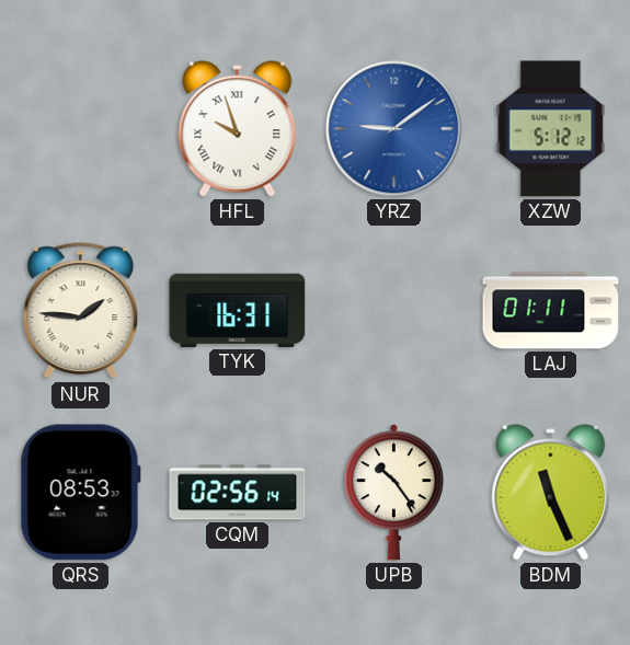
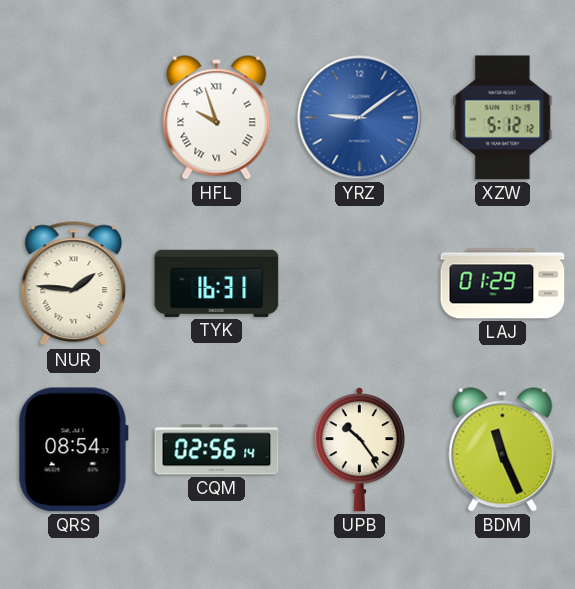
LAJ: 01:11 -> 01:29 (503, 284)
QRS: 08:53 -> 08:54 (73, 450)
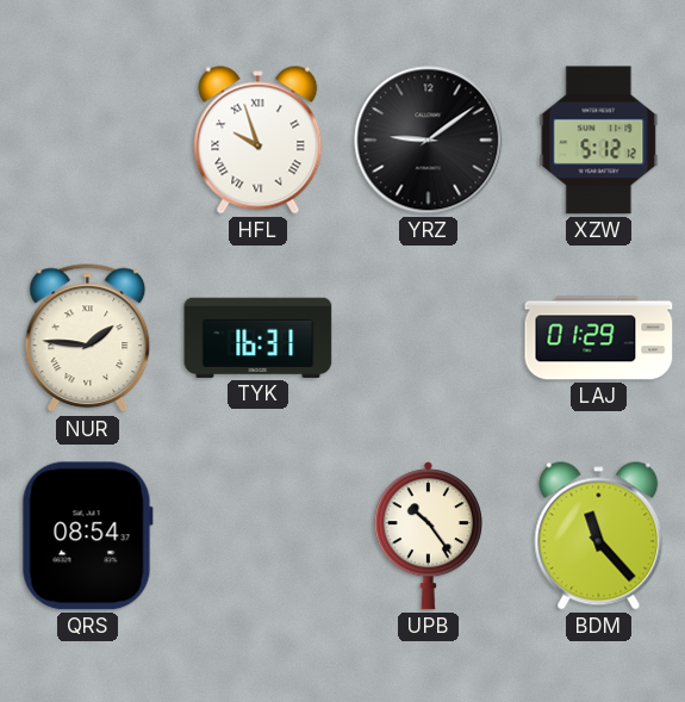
YRZ dial: blue -> black (429, 141)
CQM: 02:56 -> none (217, 450)
BDM: 11:26 -> 11:23 (599, 536)
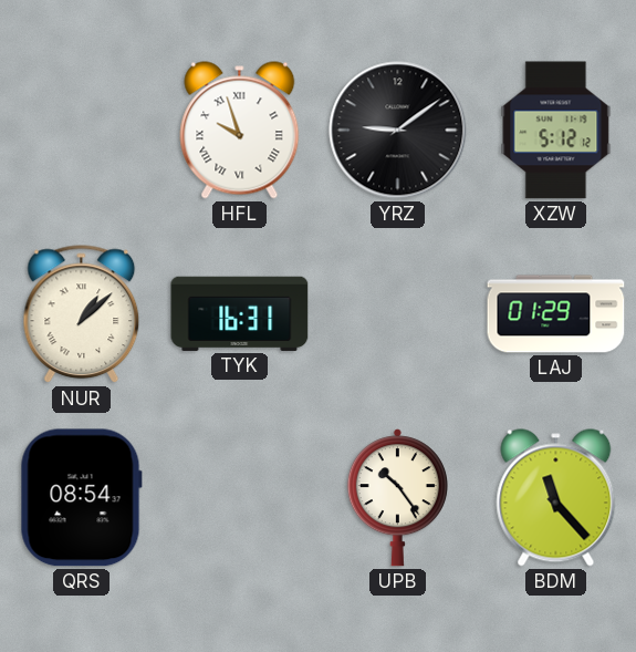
NUR: 1:46 -> 1:08 (82, 314)
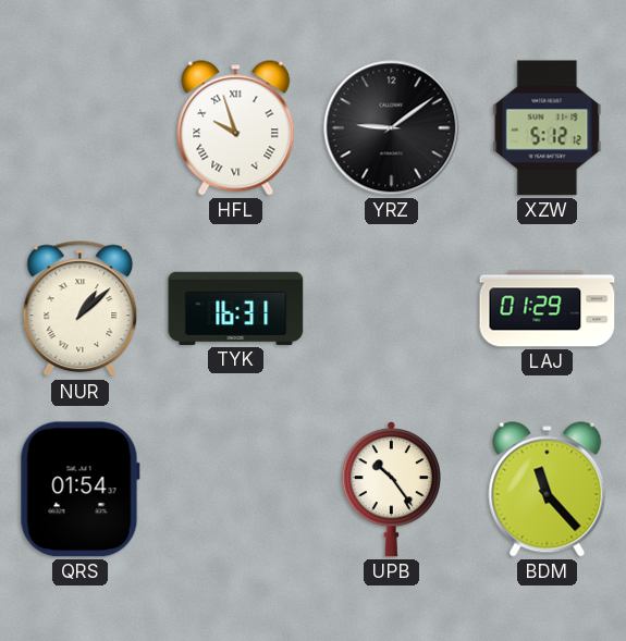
QRS: 08:54 -> 01:54 (79, 490)
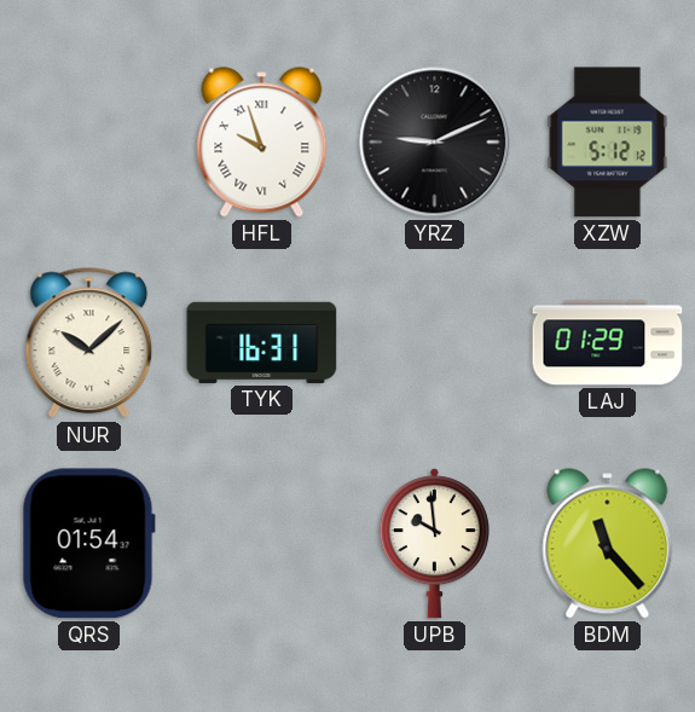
YRZ: 9:09 -> 9:11 (435, 143)
NUR: 1:08 -> 10:08 (89, 343)
UPB: 10:24 -> 9:59 (434, 544)
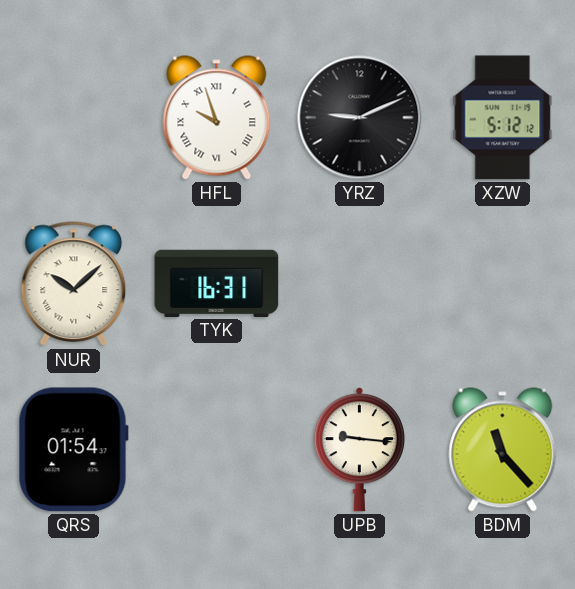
LAJ: 01:29 -> none (608, 343)
UPB: 9:59 -> 9:16 (359, 450)
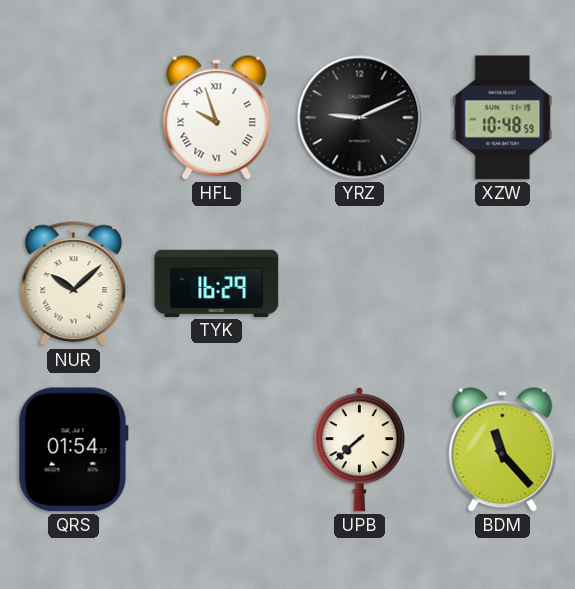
XZW: 5:12 -> 10:48 (503, 118)
TYK: 16:31 -> 16:29 (217, 283)
UPB: 9:16 -> 7:38 (359, 450)
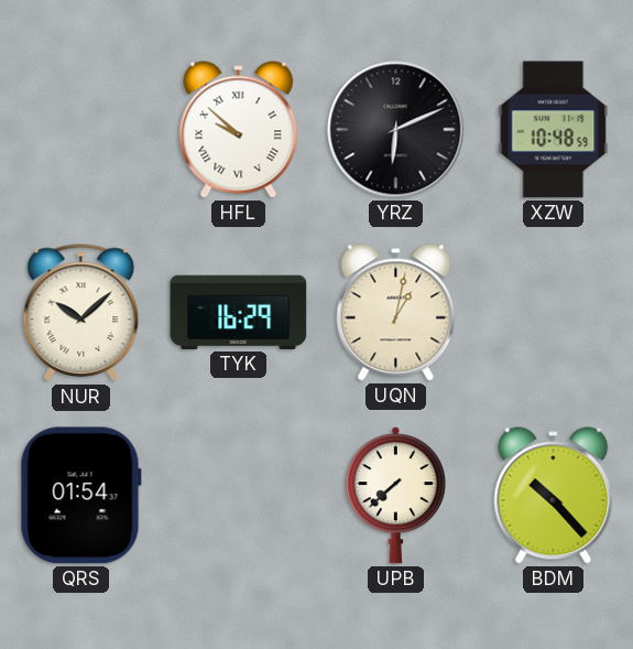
HFL: 9:57 -> 9:52 (239, 130)
YRZ: 9:11 -> 6:11 (396, 130)
UQN: none -> 1:02 (396, 313)
BDM: 11:23 -> 10:23 (554, 496)
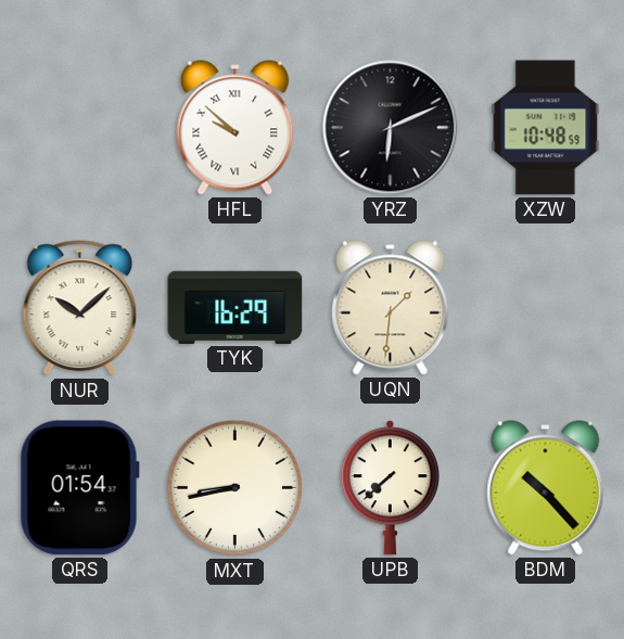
UQN: 1:02 -> 1:31 (391, 308)
MXT: none -> 8:43 (235, 488)
